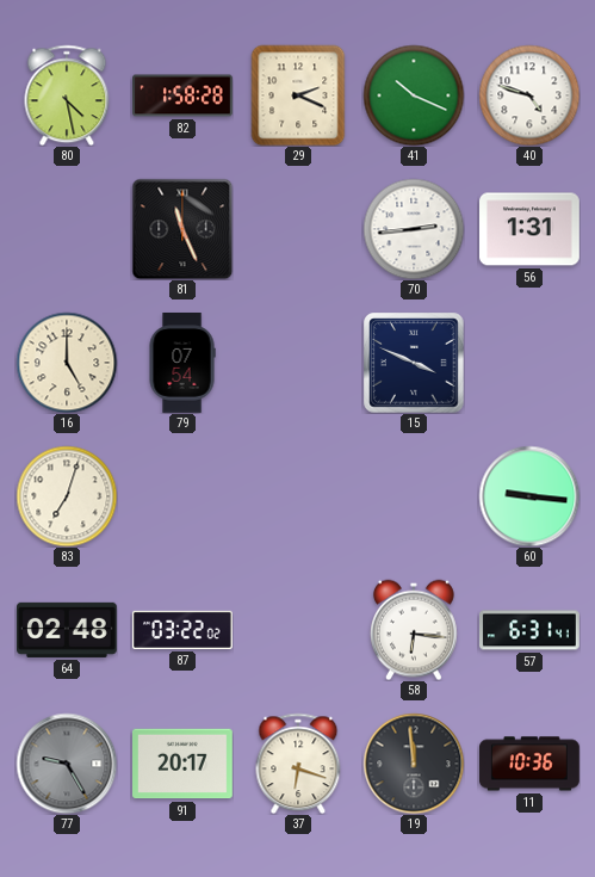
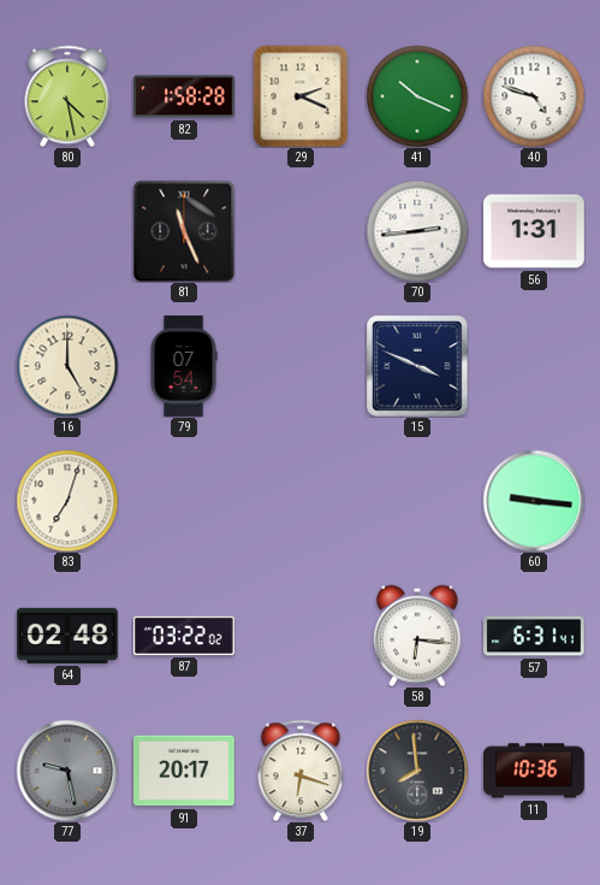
77: 9:25 -> 9:28 (67, 771)
19: 11:59 -> 7:59 (417, 771)
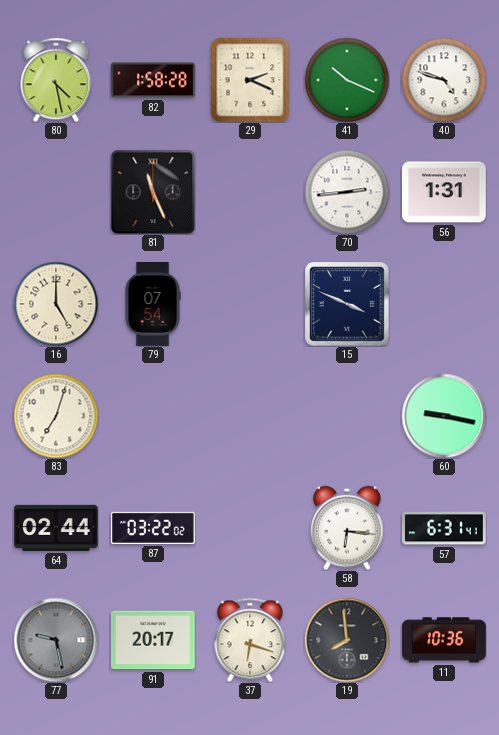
60: 9:16 -> 9:17 (444, 416)
64: 02:48 -> 02:44 (57, 528)
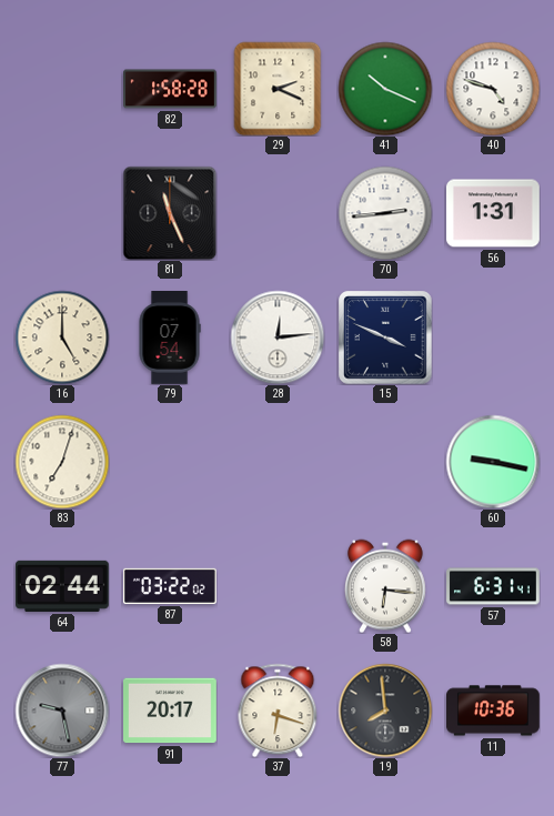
80: 4:28 -> none (56, 80)
28: none -> 12:14 (278, 338)
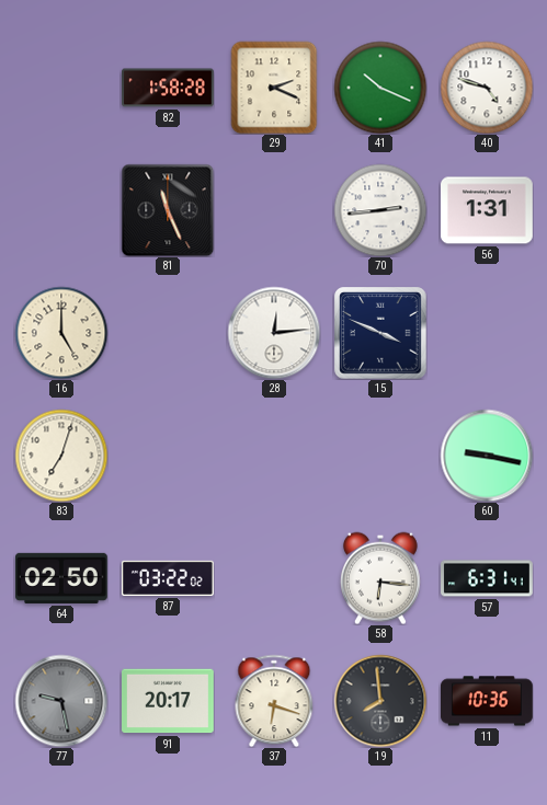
79: 07:54 -> none (170, 338)
64: 02:44 -> 02:50 (62, 578)
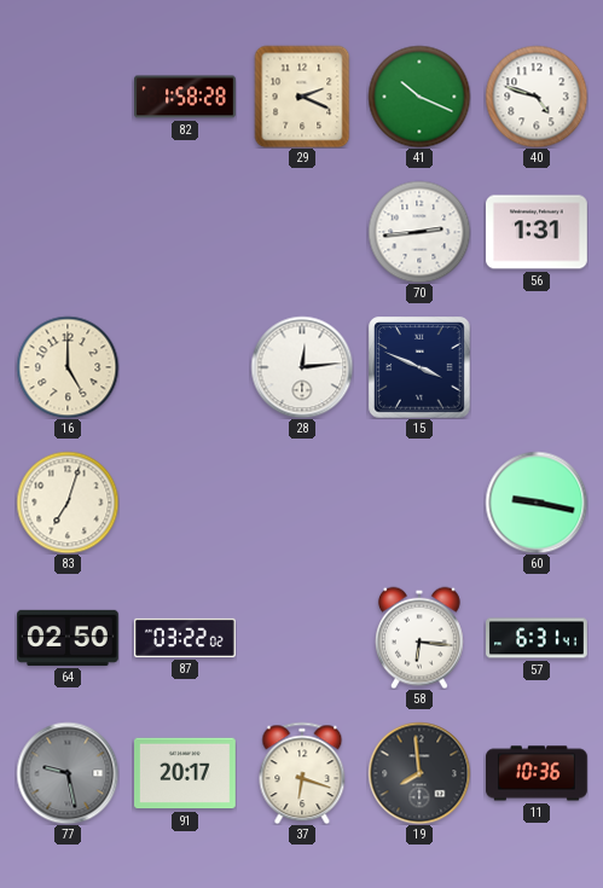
81: 11:26 -> none (168, 210)
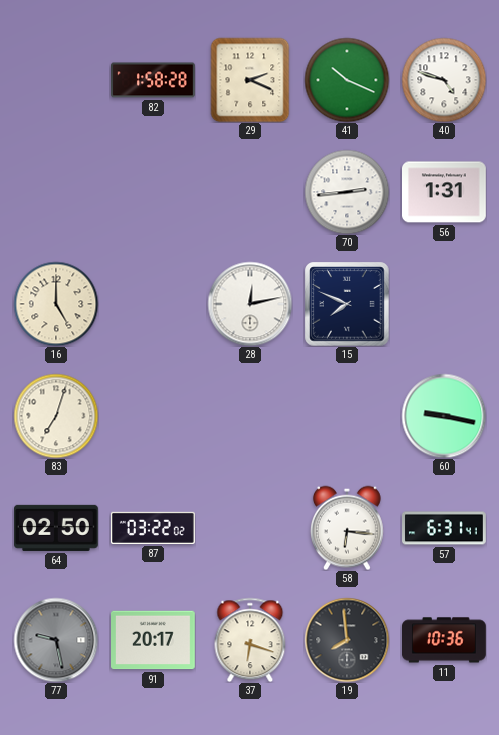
28: 12:14 -> 12:13 (250, 304)
15: 3:49 -> 7:49 (347, 304)
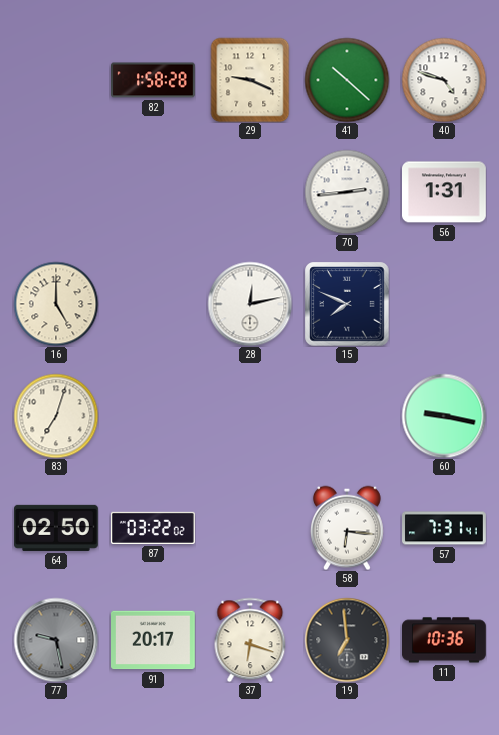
29: 2:19 -> 9:19 (250, 80)
41: 10:19 -> 10:22 (347, 80)
57: 6:31 -> 7:31 (444, 528)
19: 7:59 -> 6:59 (347, 640)
